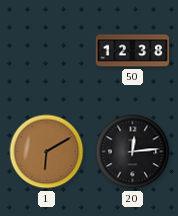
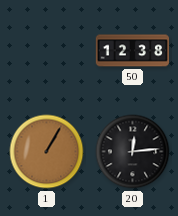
1: 6:10 -> 1:05 (47, 152)
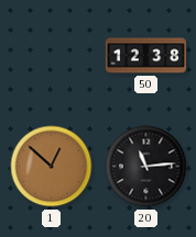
1: 1:05 -> 12:52 (52, 167)
20: 12:14 -> 11:14 (146, 167)
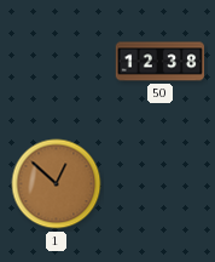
20: 11:14 -> none (146, 167)
